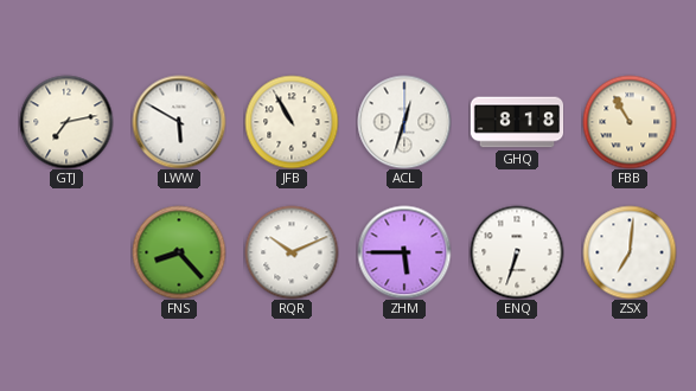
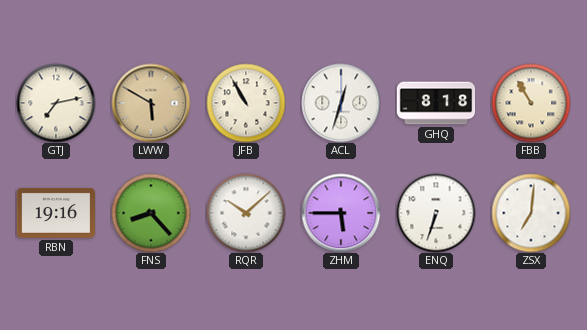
LWW dial: white -> champagne (151, 103)
RBN: none -> 19:16 (56, 213)
RQR: 10:11 -> 10:08 (246, 213)
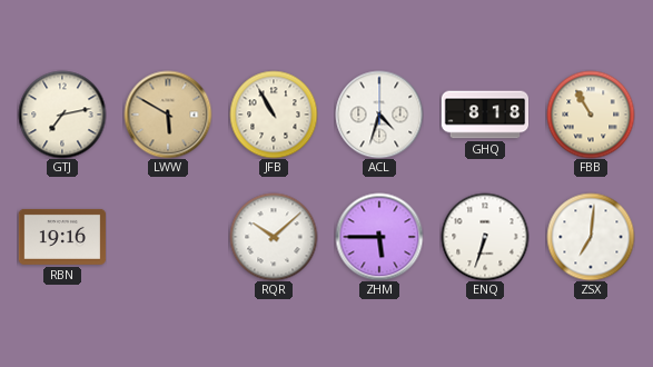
ACL: 12:33 -> 4:33 (379, 115)
FNS: 8:23 -> none (151, 213)
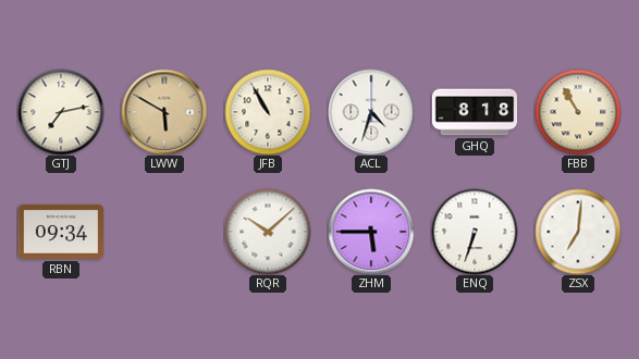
RBN: 19:16 -> 09:34 (61, 232)
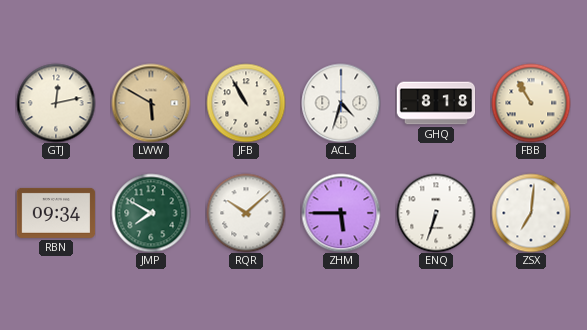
GTJ: 7:13 -> 12:13 (56, 103)
JMP: none -> 7:50 (151, 213)
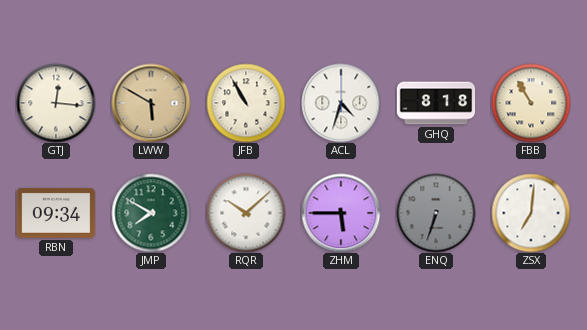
GTJ: 12:13 -> 12:16 (56, 103)
ENQ dial: white -> grey (436, 213)
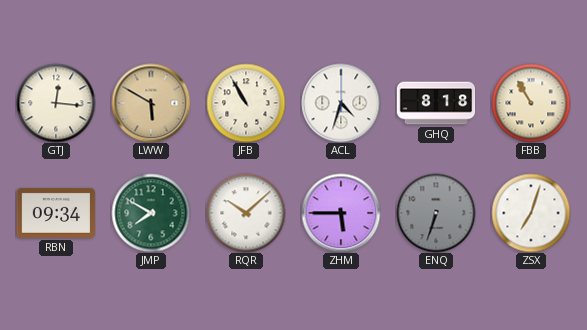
ZSX: 7:01 -> 7:03 (531, 213)
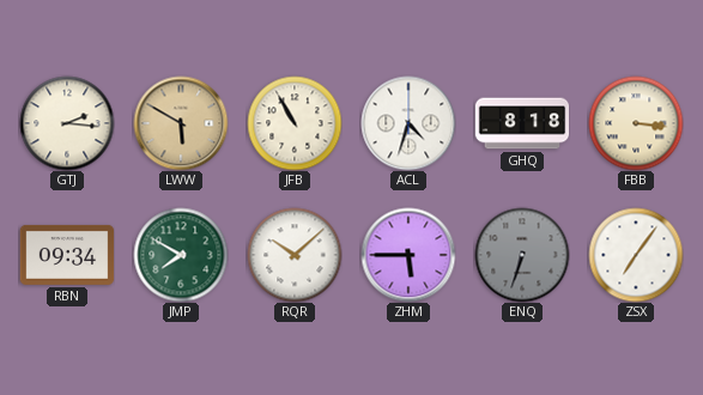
GTJ: 12:16 -> 2:16 (67, 123)
FBB: 10:55 -> 3:16 (636, 123)
ZSX: 7:03 -> 7:06 (636, 255)
